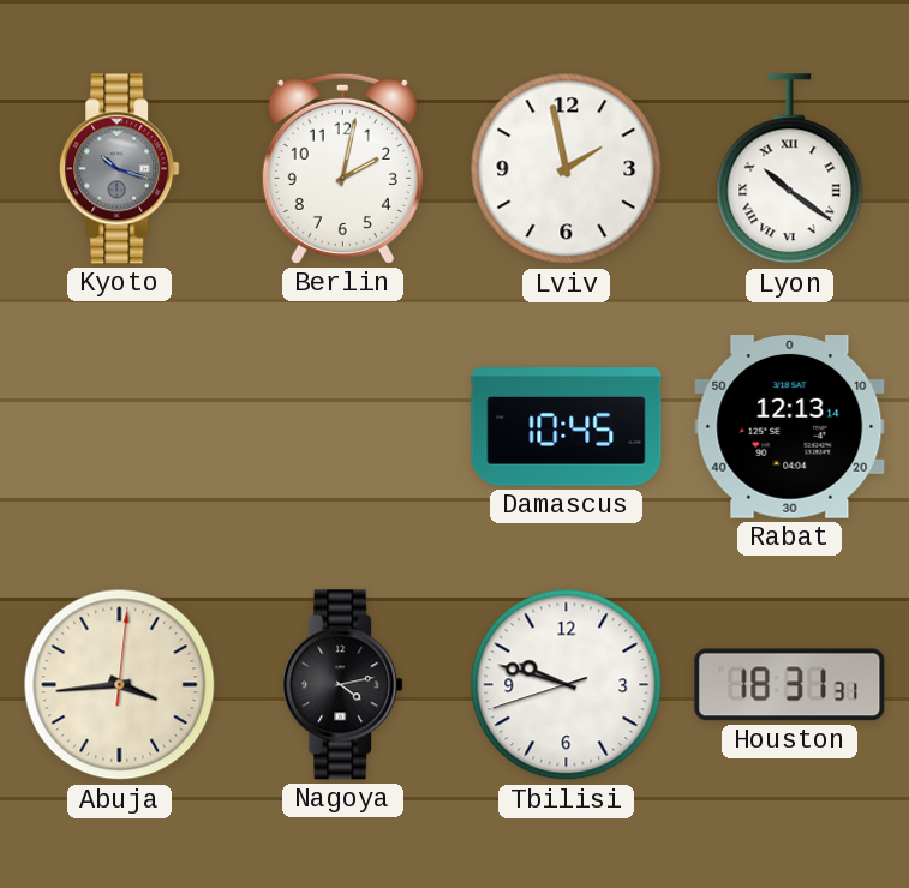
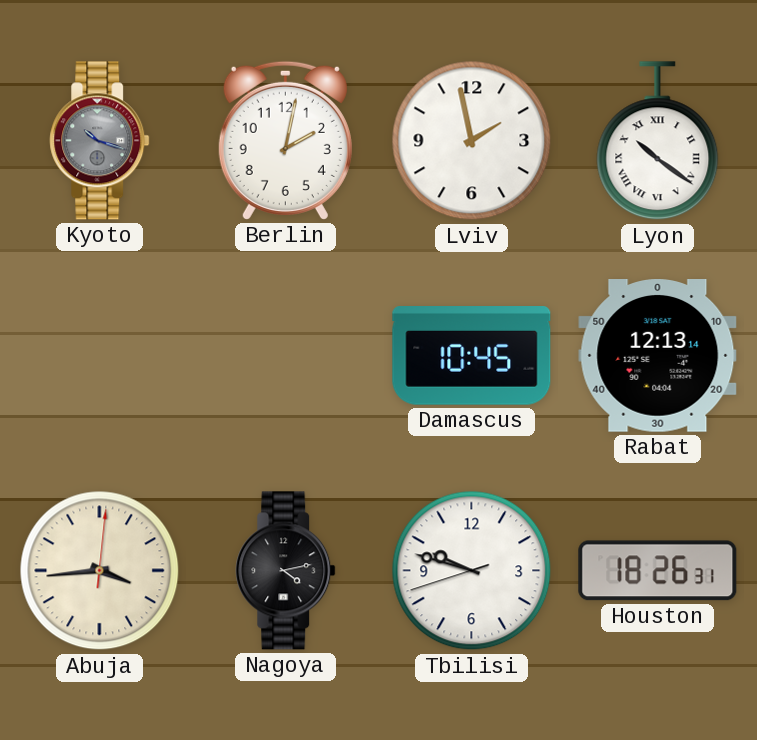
Houston: 18:31 -> 18:26 (658, 571)
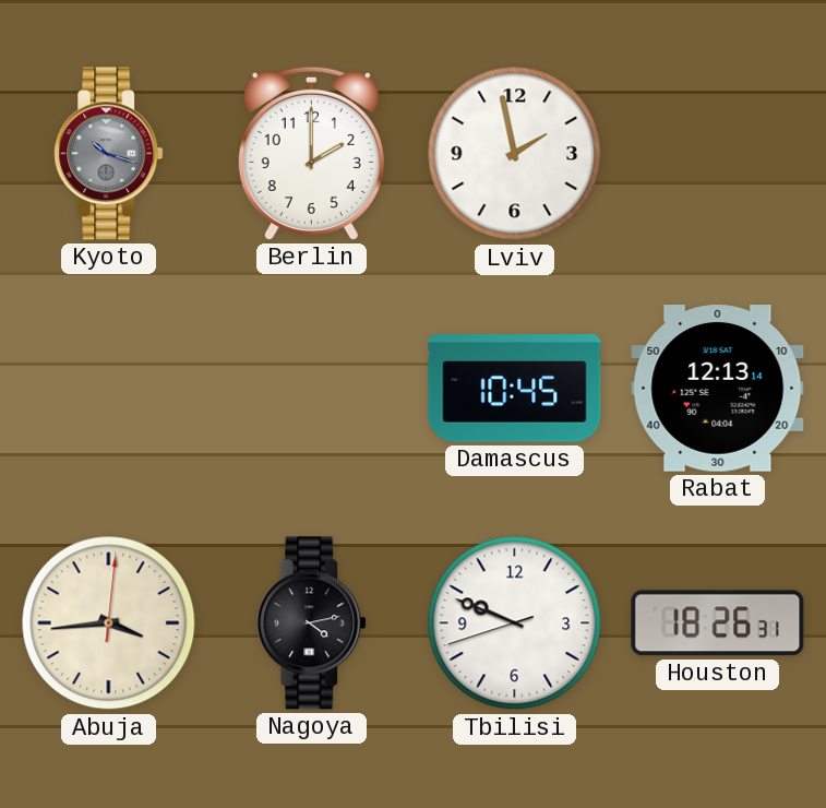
Berlin: 2:02 -> 2:00 (311, 153)
Lyon: 10:21 -> none (658, 141)
Tbilisi: 9:47 -> 9:48 (515, 623)
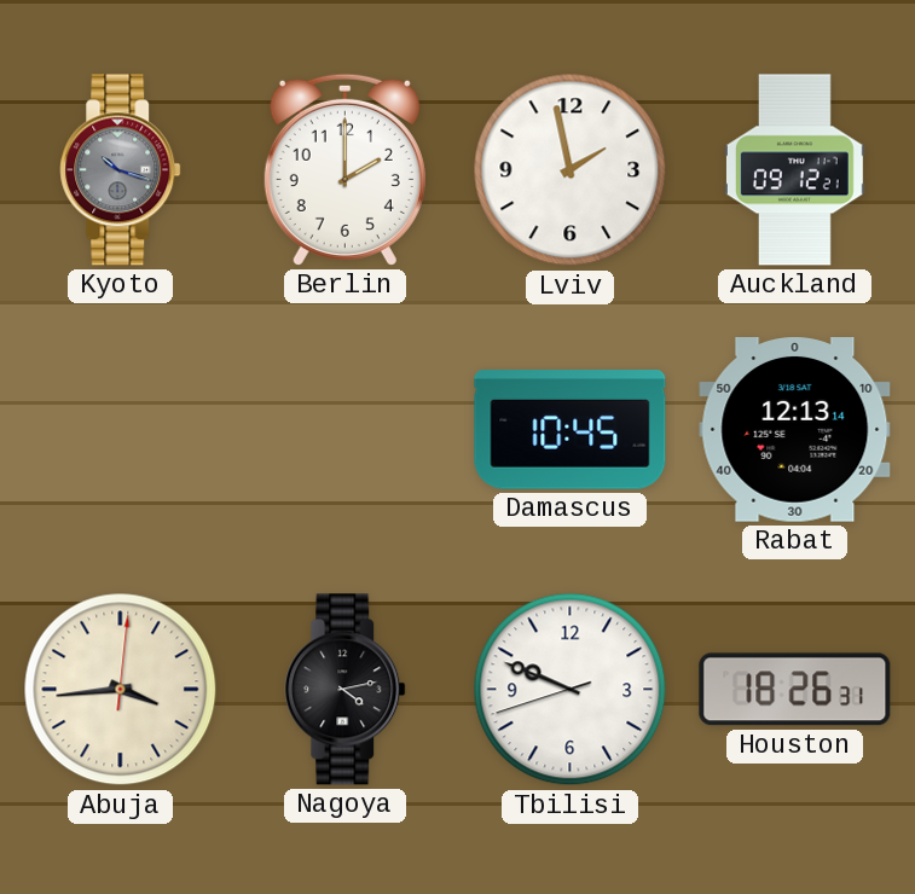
Auckland: none -> 09:12 (794, 170)
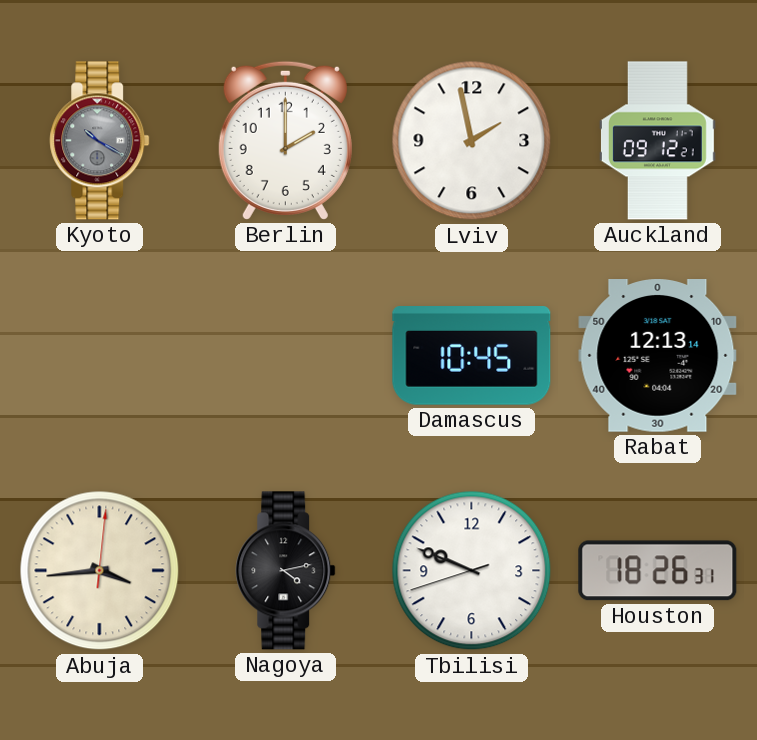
Kyoto: 10:18 -> 10:20 (100, 141)
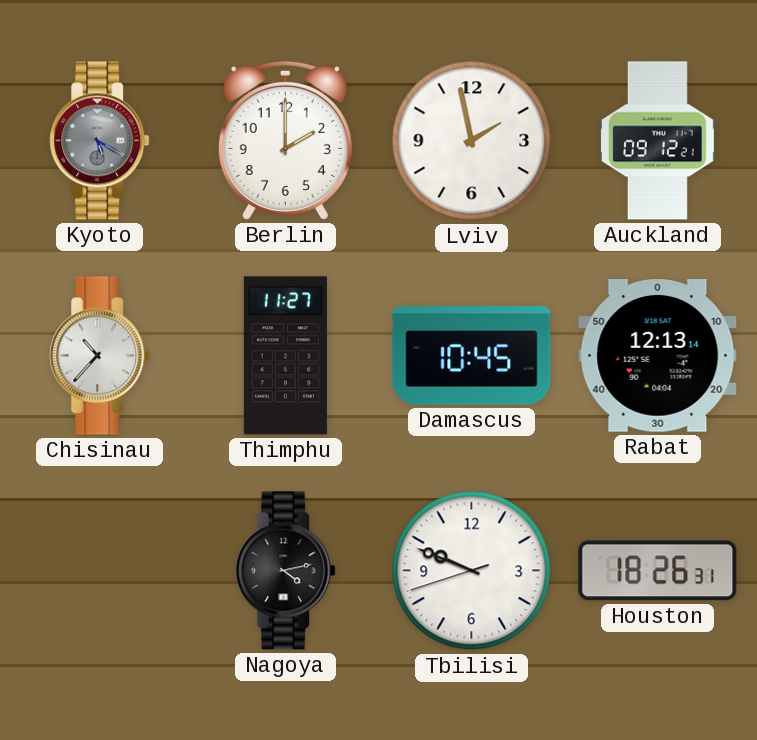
Kyoto: 10:20 -> 5:20 (100, 141)
Chisinau: none -> 10:37 (100, 356)
Thimphu: none -> 11:27 (285, 356)
Abuja: 3:44 -> none (100, 571)
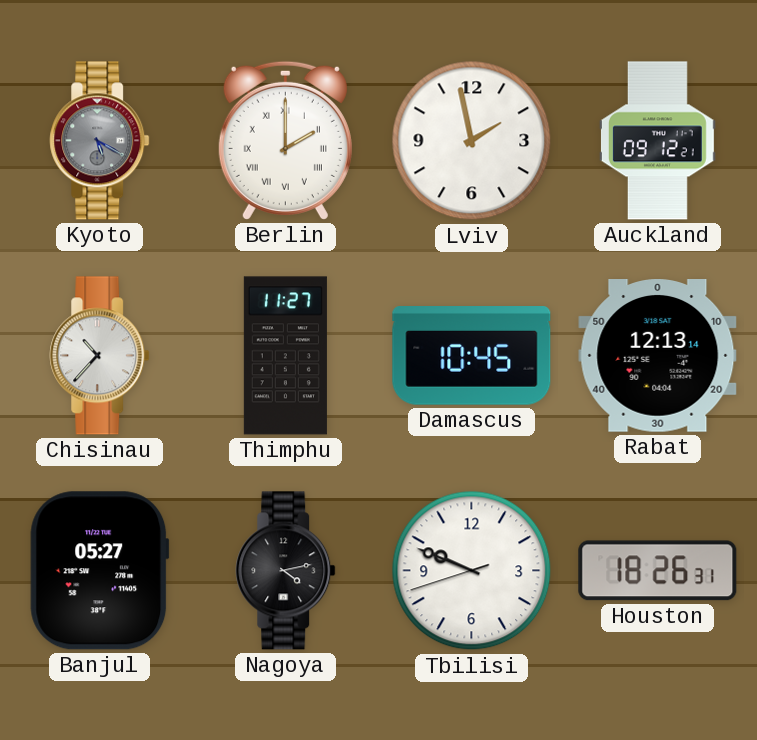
Berlin numerals: Arabic -> Roman (285, 140)
Banjul: none -> 05:27 (100, 571)
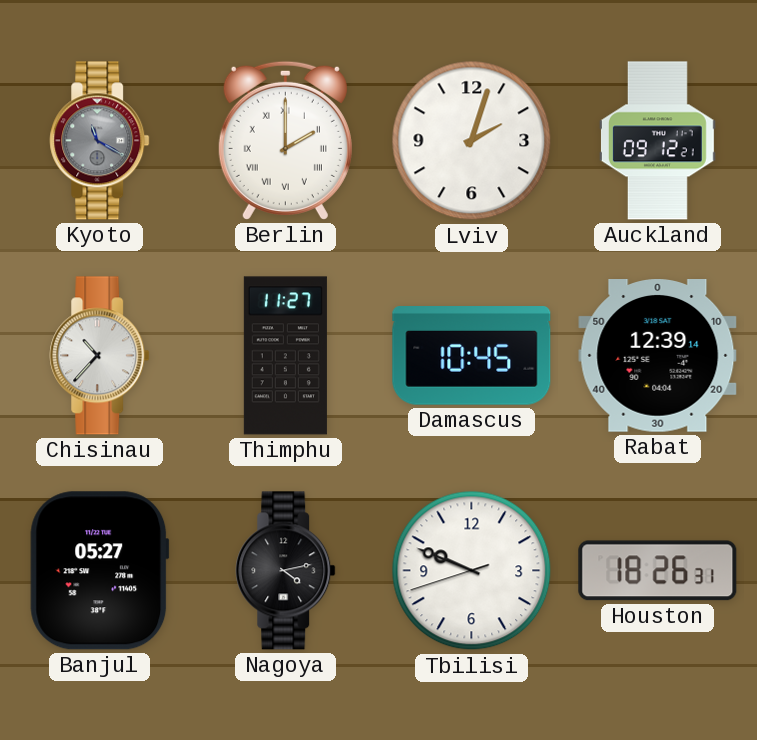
Kyoto: 5:20 -> 11:20 (100, 141)
Lviv: 1:58 -> 2:03 (472, 141)
Rabat: 12:13 -> 12:39 (658, 356)
